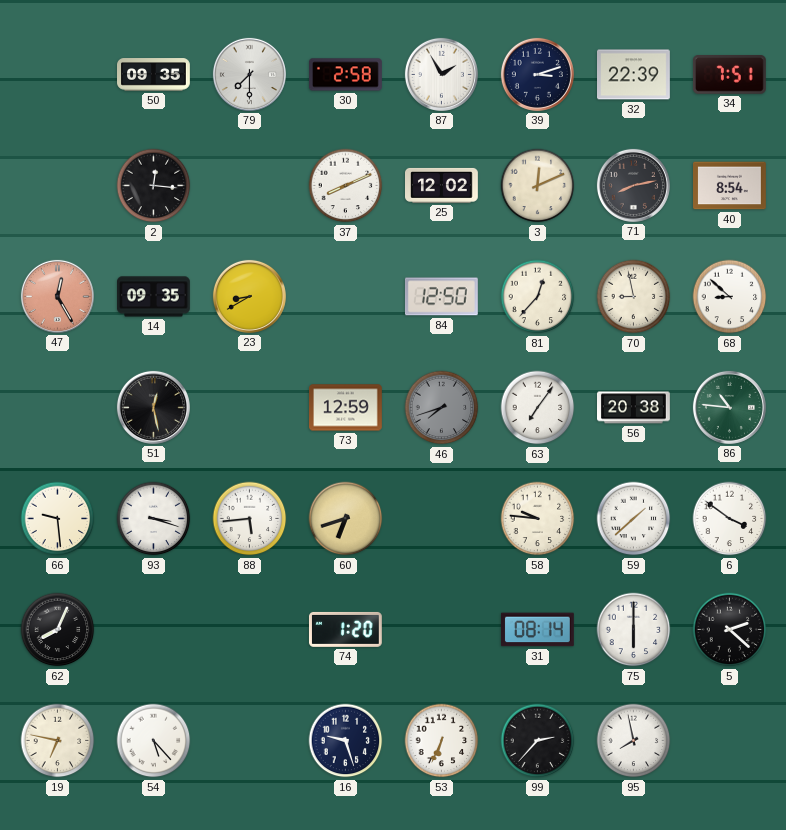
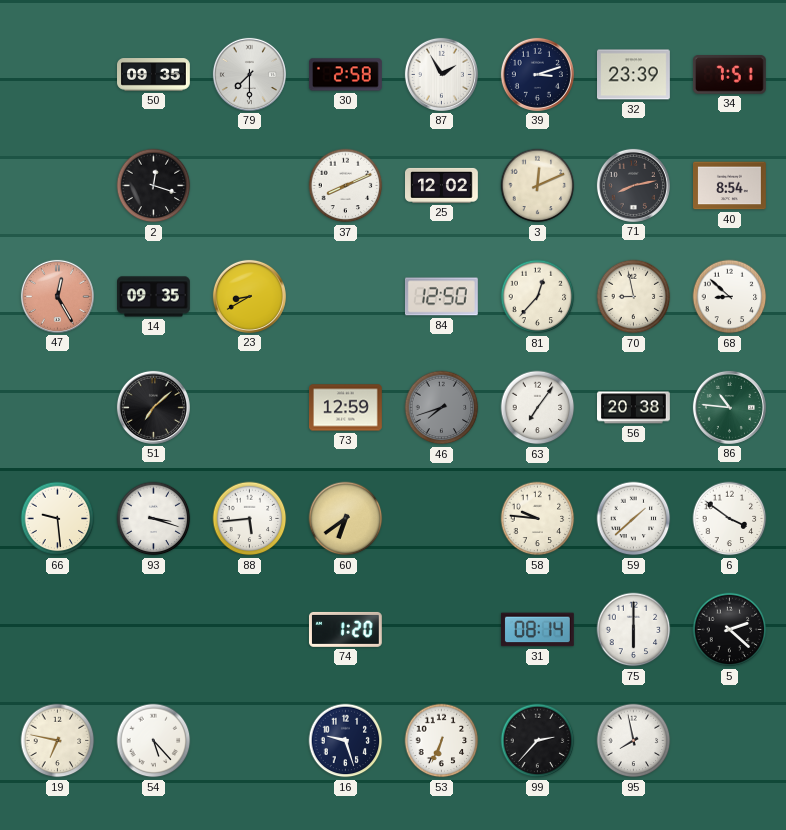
32: 22:39 -> 23:39 (634, 75)
2: 12:16 -> 12:18 (154, 186)
51: 12:28 -> 7:08 (153, 407)
60: 6:42 -> 6:39 (346, 519)
62: 8:04 -> none (58, 630)
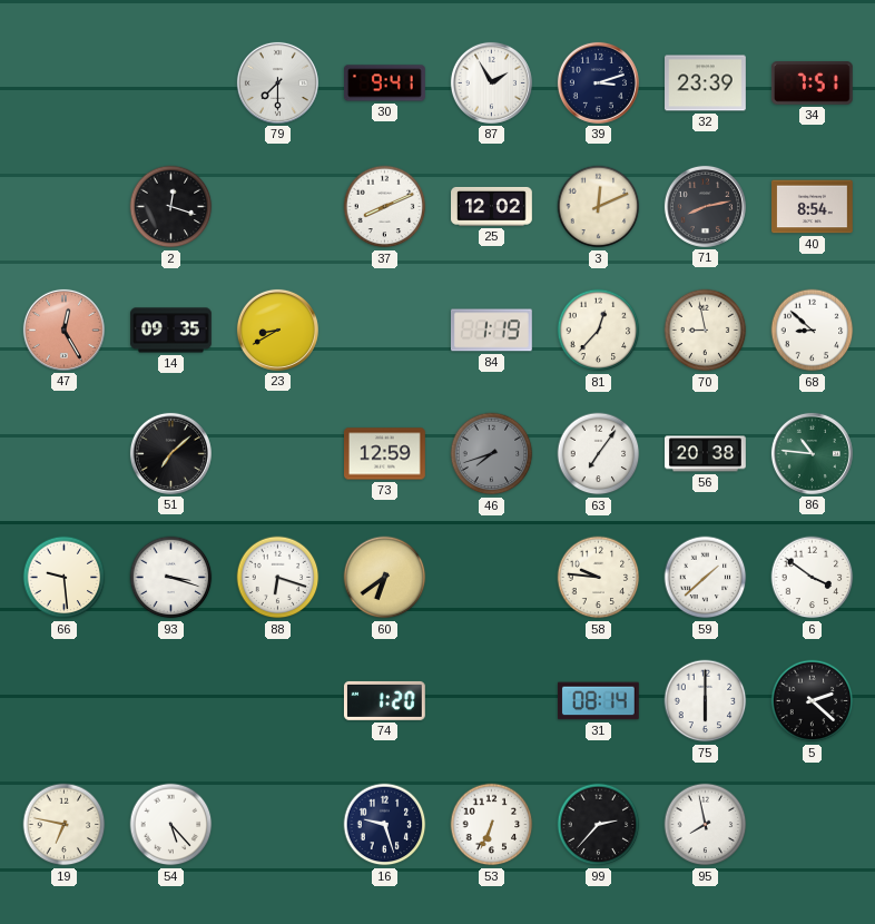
50: 09:35 -> none (154, 75)
30: 2:58 -> 9:41 (385, 83)
84: 12:50 -> 1:19 (491, 331)
88: 5:44 -> 6:18 (278, 578)
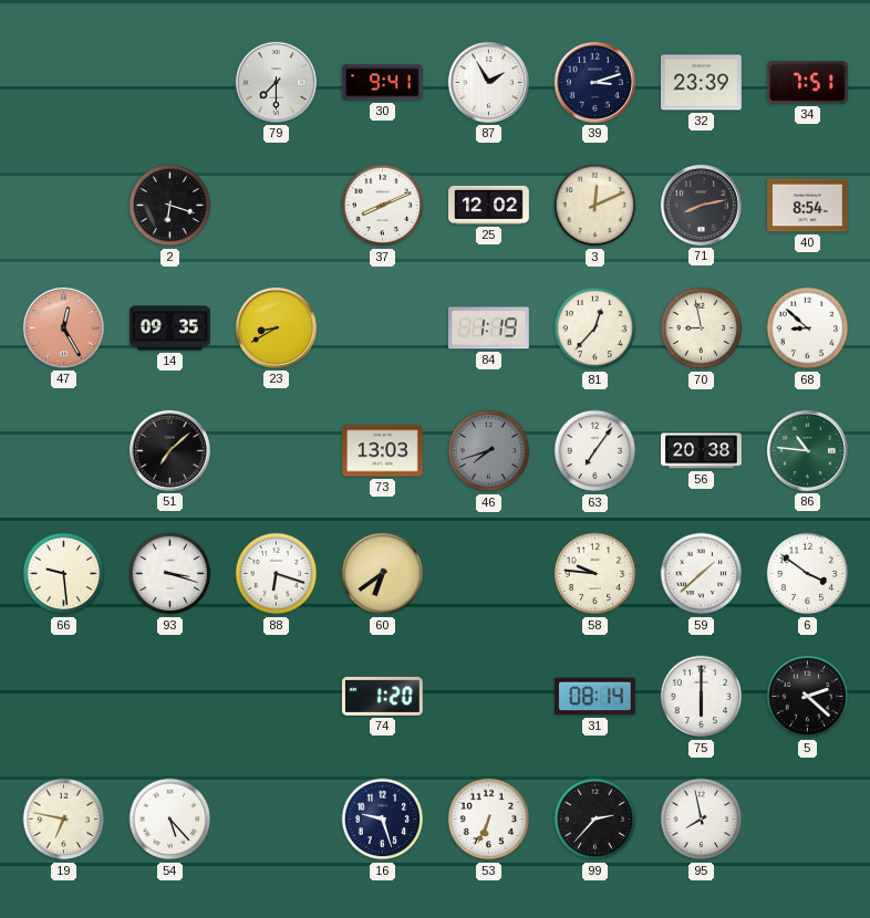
2: 12:18 -> 6:18 (170, 206)
73: 12:59 -> 13:03 (383, 451)
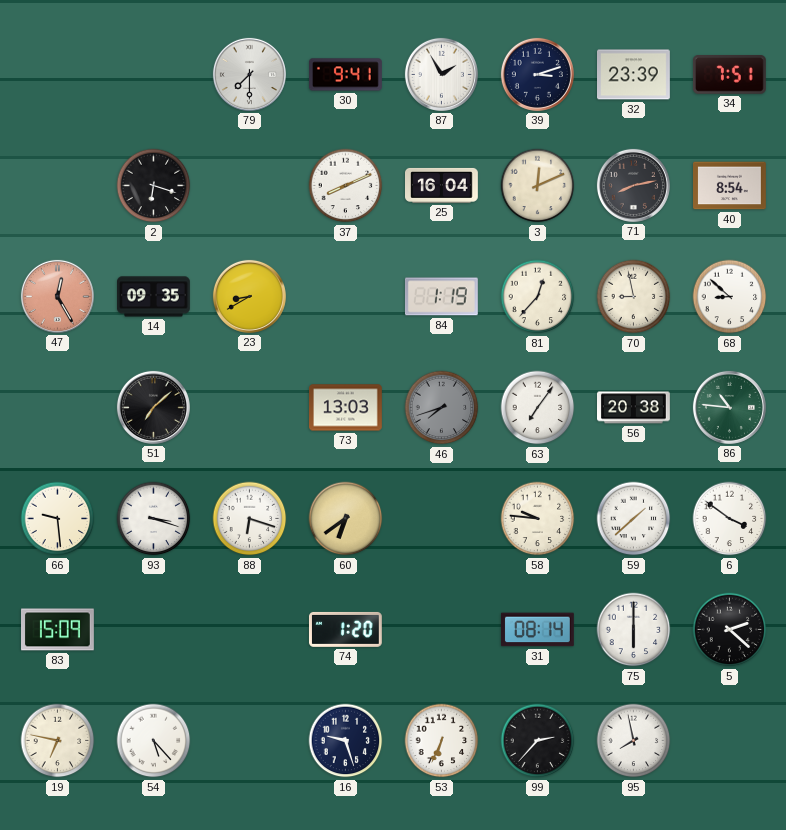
25: 12:02 -> 16:04 (442, 185)
83: none -> 15:09 (58, 630)
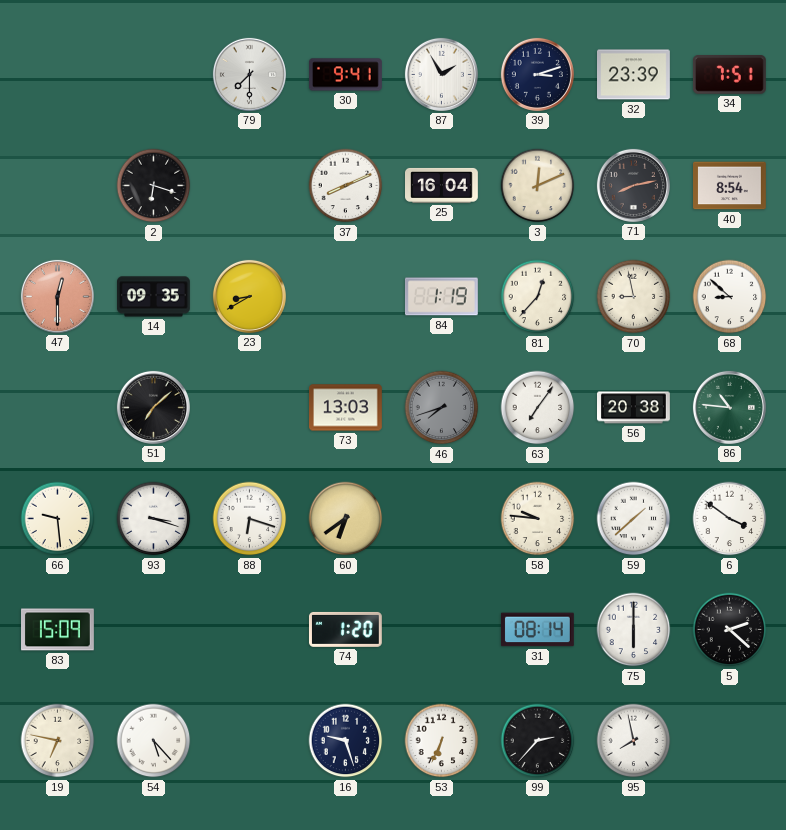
47: 12:25 -> 12:30 (57, 296)
